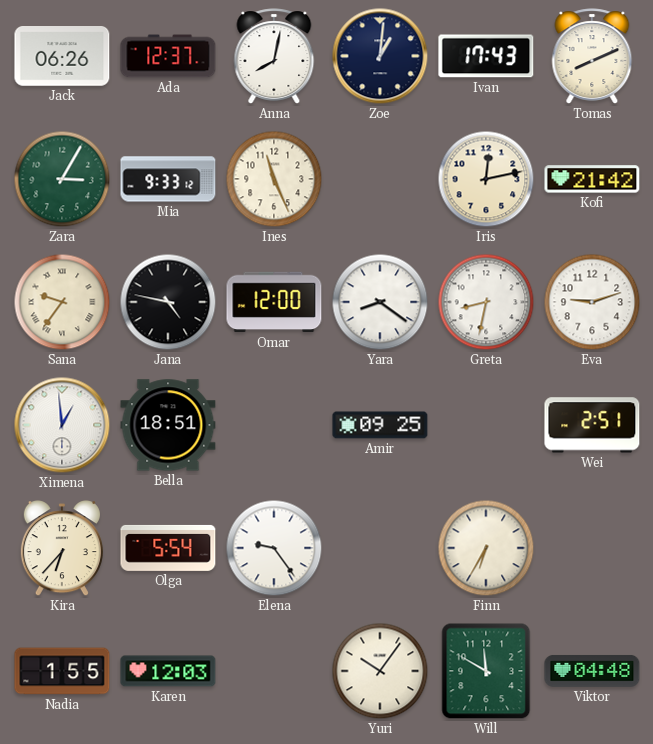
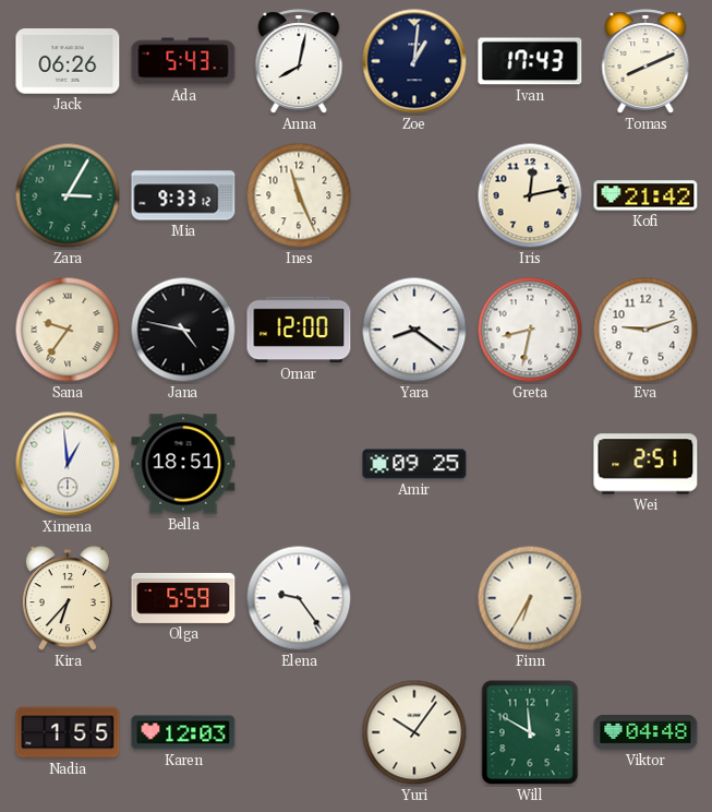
Ada: 12:37 -> 5:43 (183, 61)
Olga: 5:54 -> 5:59 (183, 598)
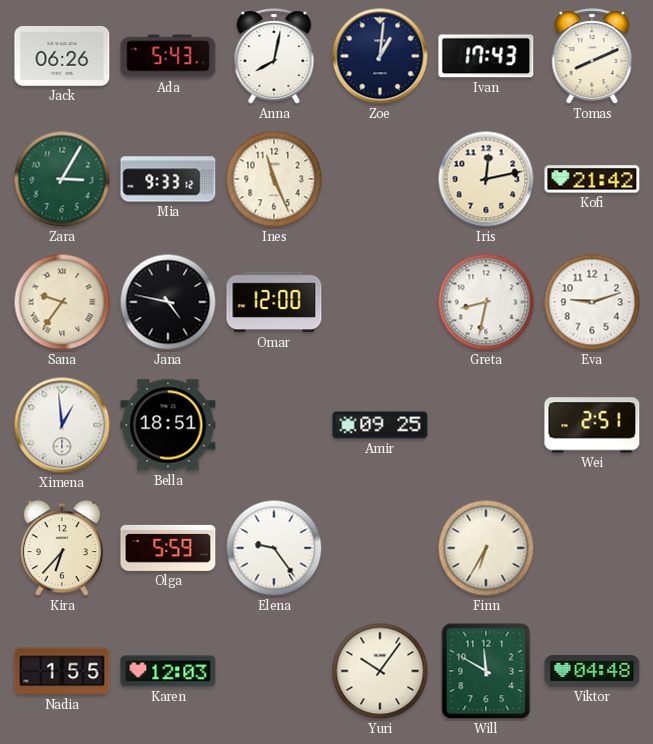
Yara: 8:21 -> none (414, 330)
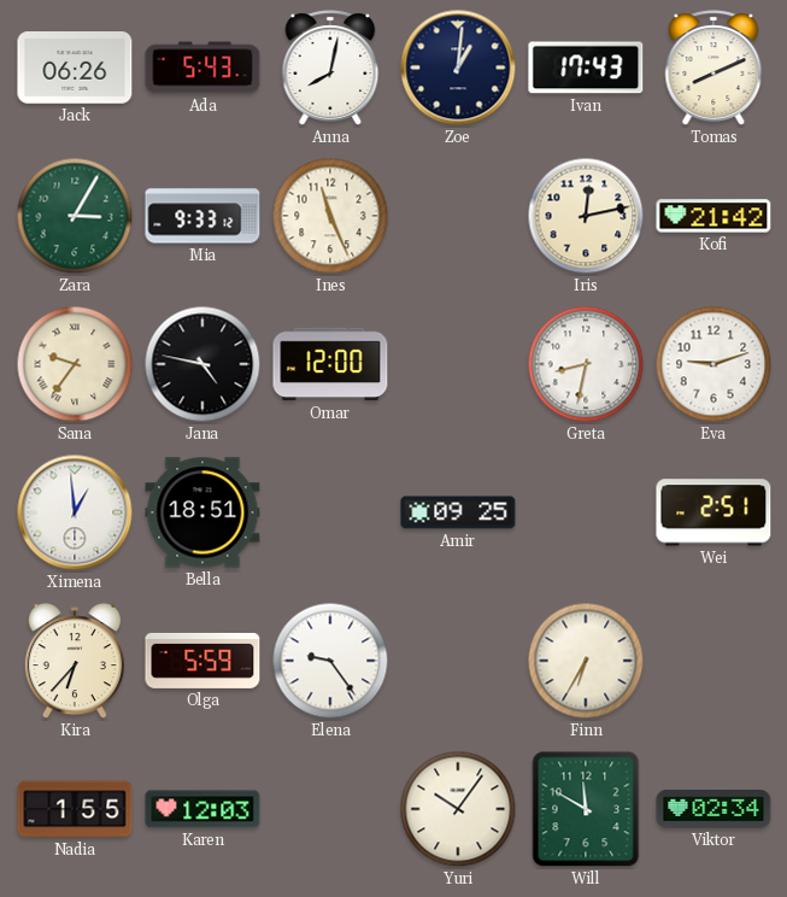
Viktor: 04:48 -> 02:34 (713, 809)
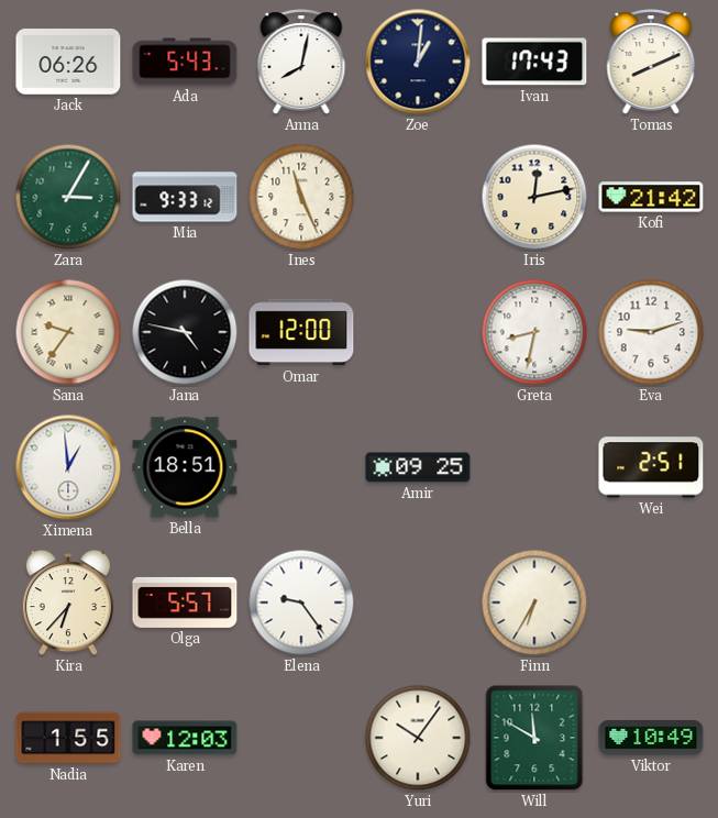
Olga: 5:59 -> 5:57 (185, 603)
Viktor: 02:34 -> 10:49 (651, 738)
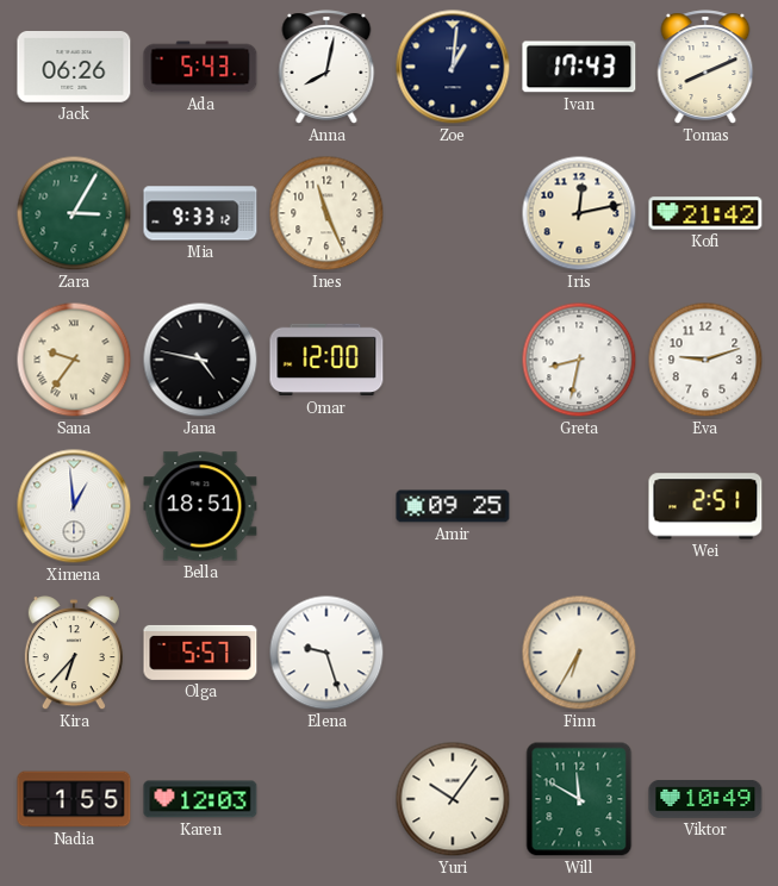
Elena: 9:24 -> 9:27 (326, 653)
